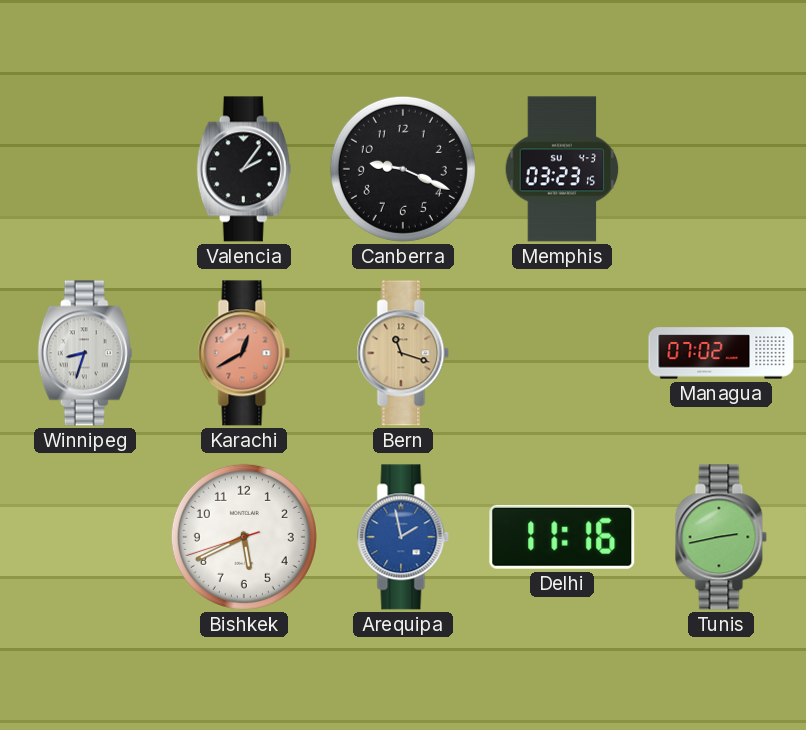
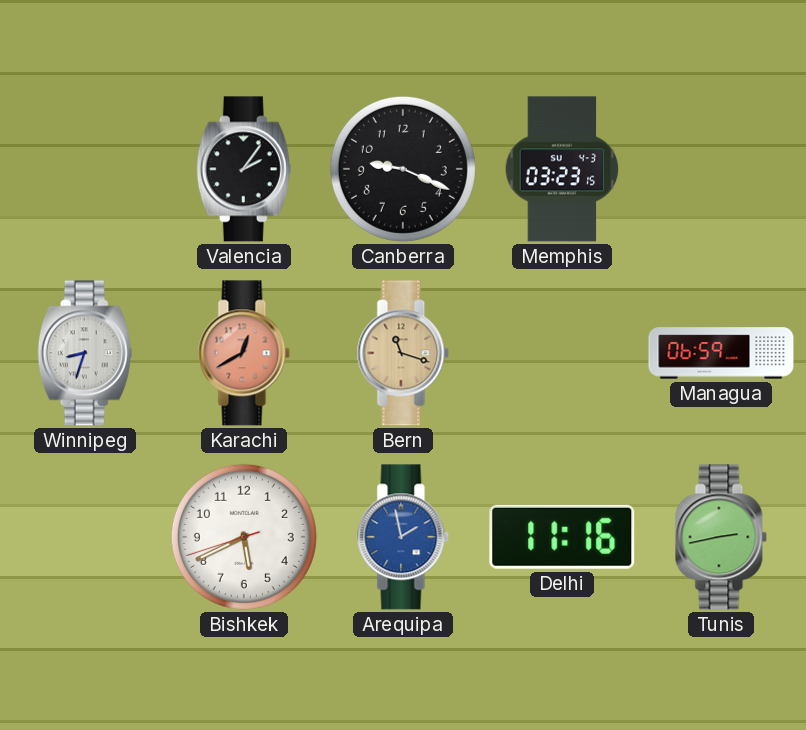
Managua: 07:02 -> 06:59 (721, 353)
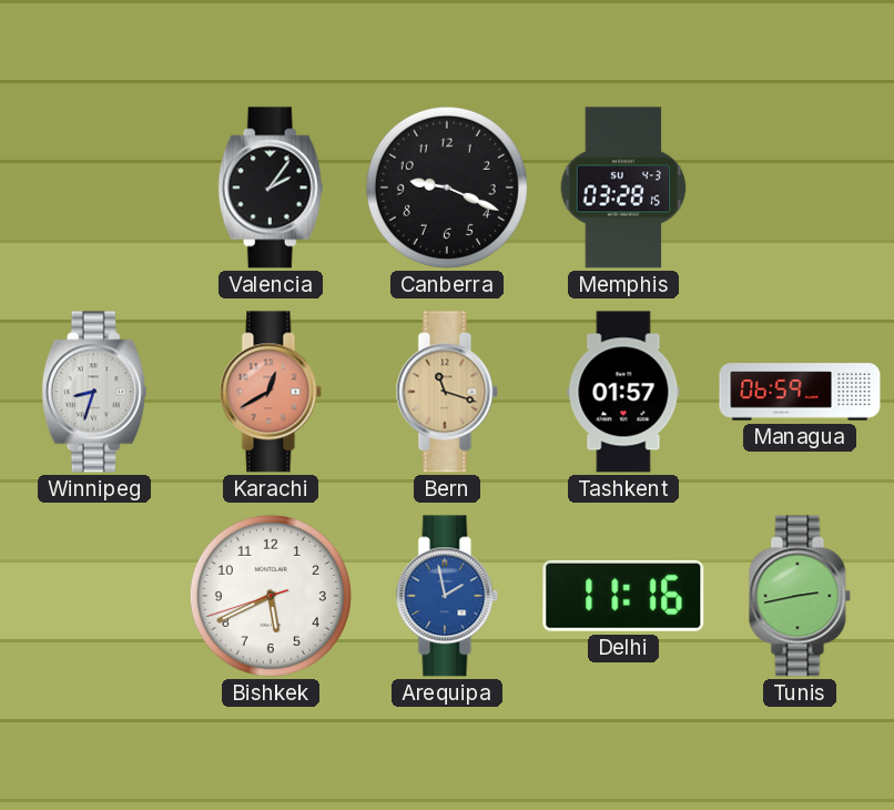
Memphis: 03:23 -> 03:28 (623, 188)
Tashkent: none -> 01:57 (623, 392)
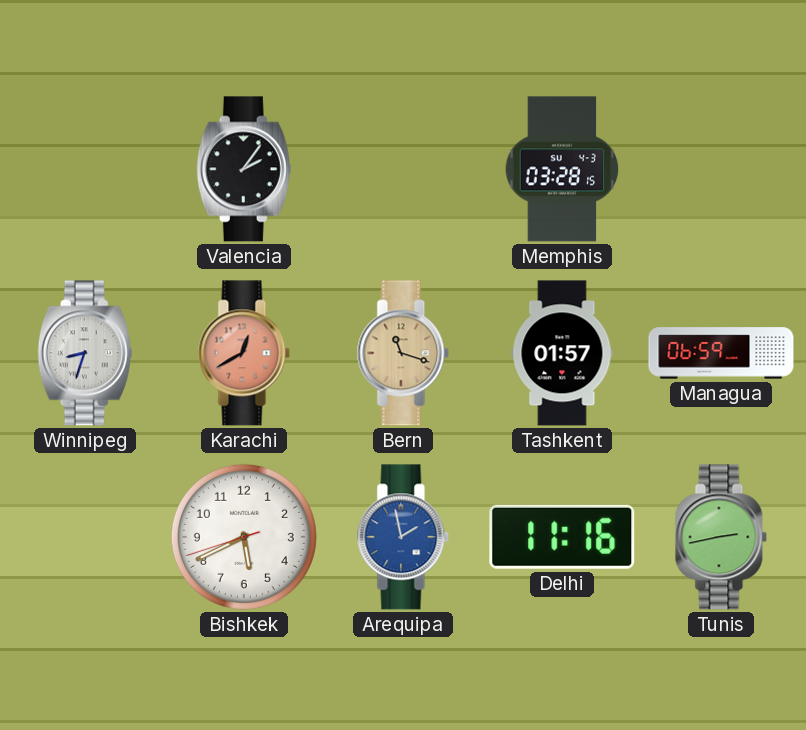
Canberra: 9:19 -> none (447, 188)
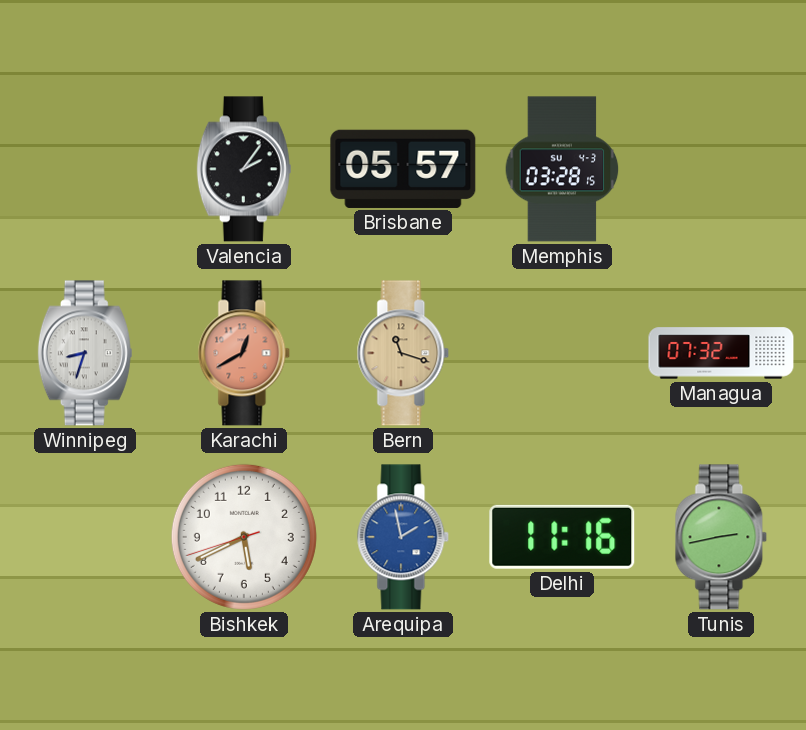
Brisbane: none -> 05:57 (403, 169)
Tashkent: 01:57 -> none (562, 353)
Managua: 06:59 -> 07:32 (721, 353)
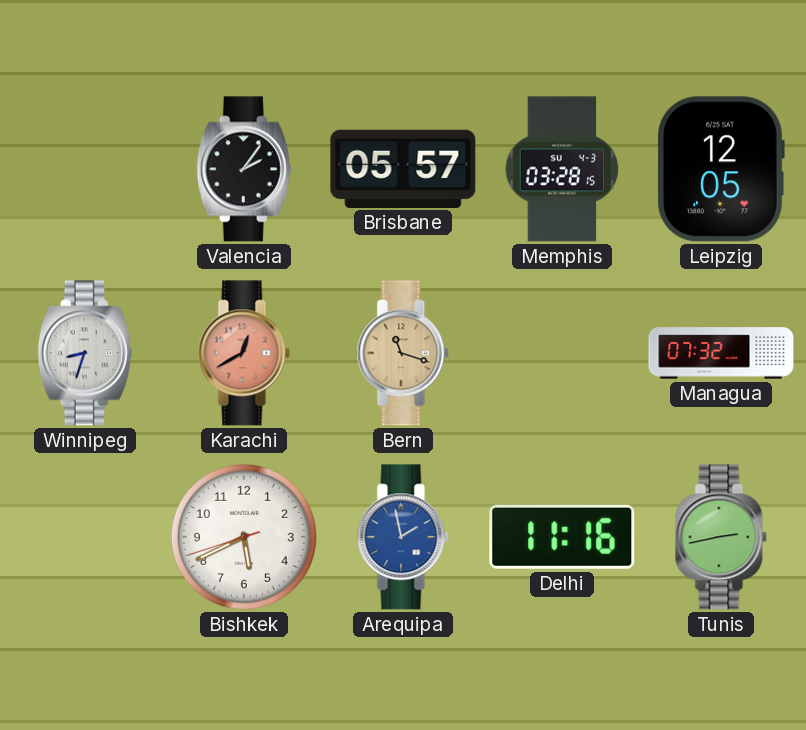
Leipzig: none -> 12:05 (721, 169)
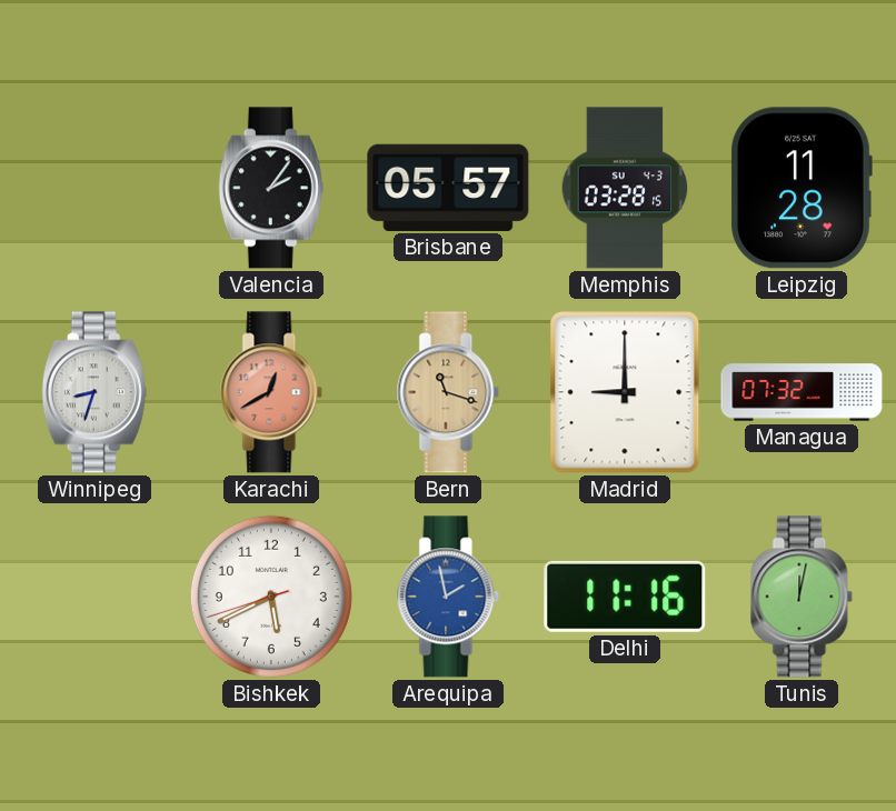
Leipzig: 12:05 -> 11:28 (802, 188)
Madrid: none -> 9:00 (625, 392)
Tunis: 2:43 -> 12:02 (802, 597)
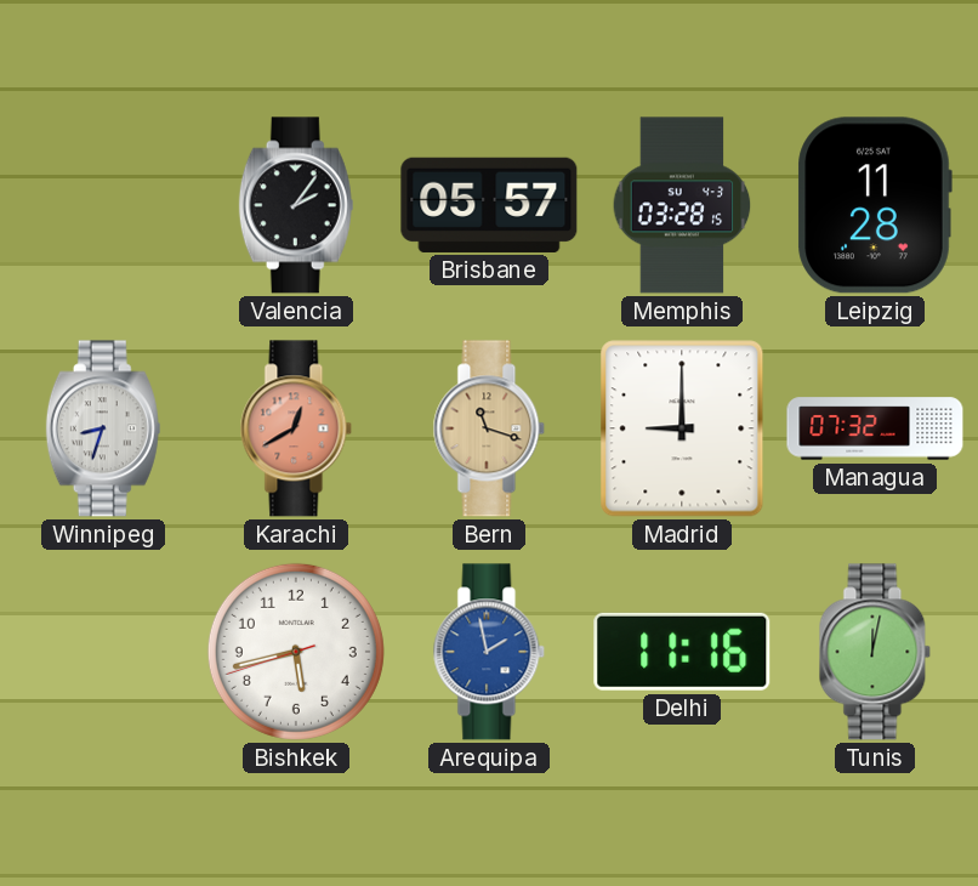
Bishkek: 5:40 -> 5:42 (296, 652)
